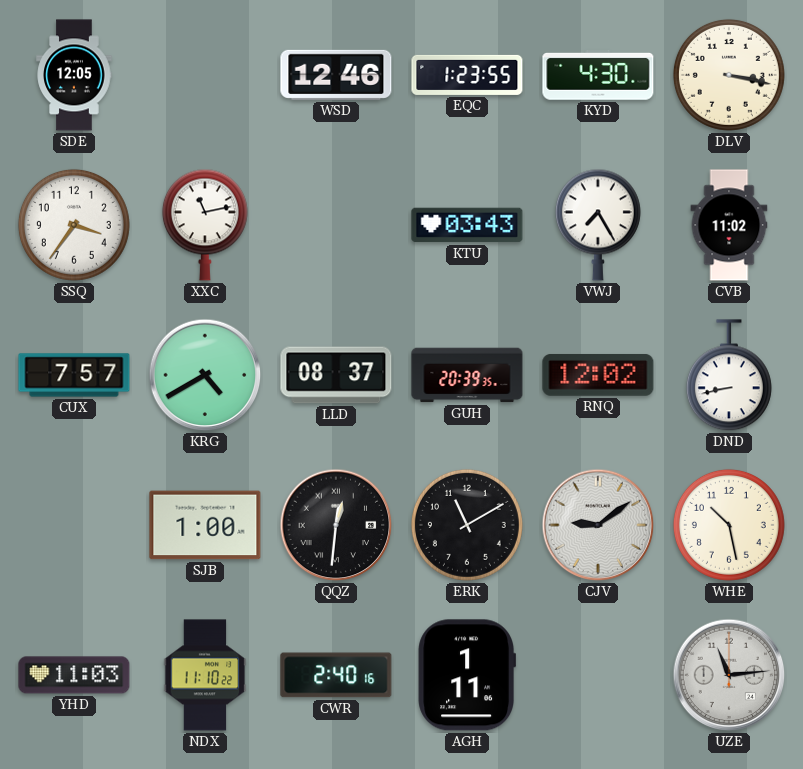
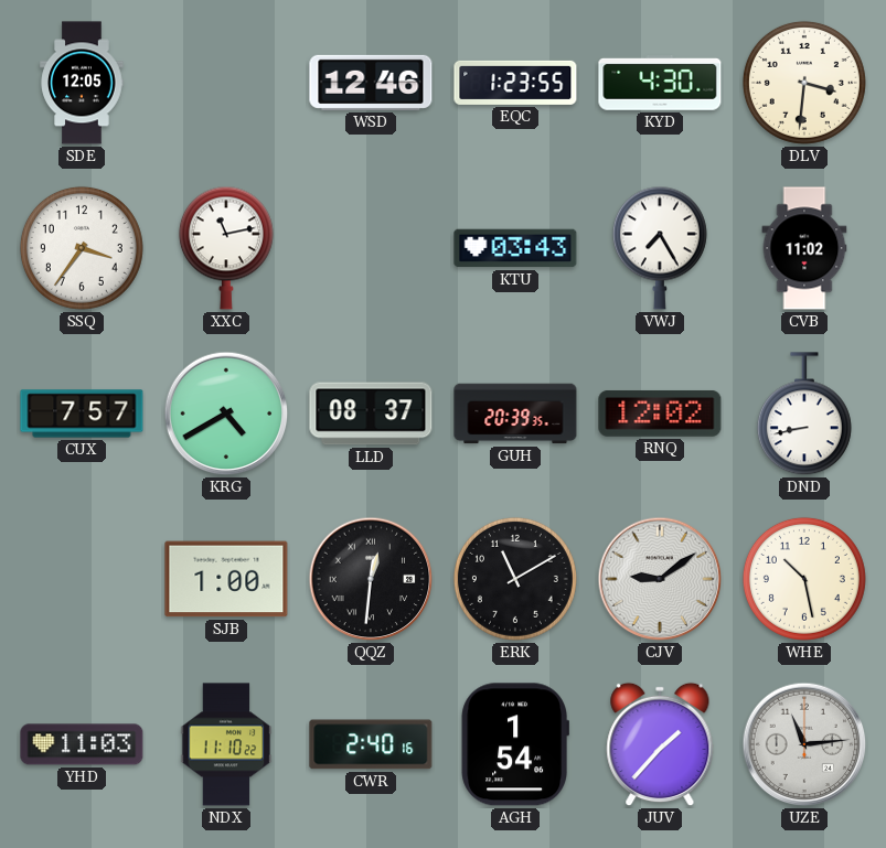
DLV: 3:17 -> 3:31 (804, 83)
AGH: 1:11 -> 1:54 (514, 744)
JUV: none -> 1:37 (660, 744)
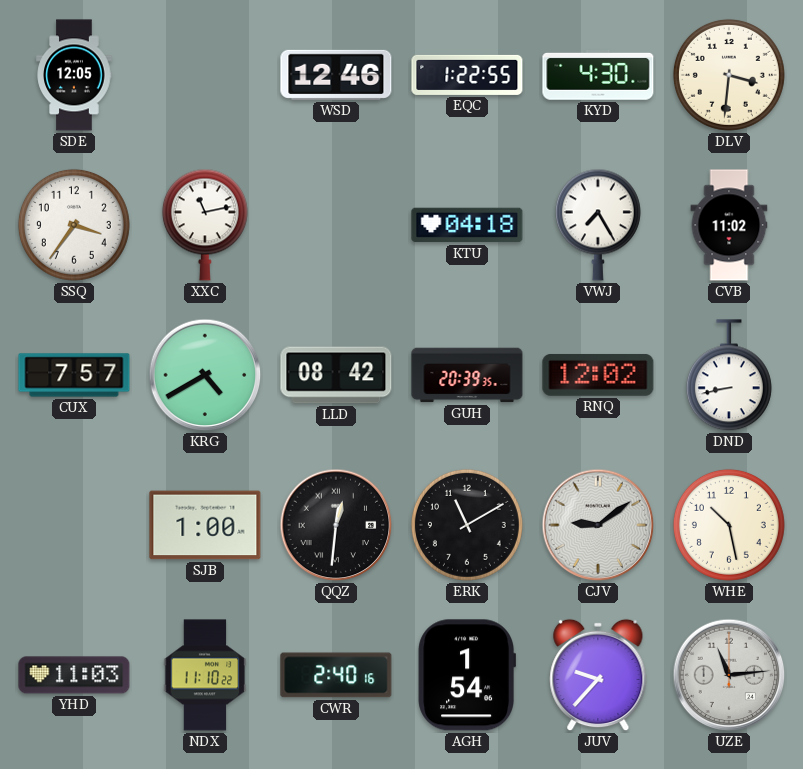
EQC: 1:23 -> 1:22 (467, 75)
KTU: 03:43 -> 04:18 (467, 225)
LLD: 08:37 -> 08:42 (336, 375)
JUV: 1:37 -> 9:37 (598, 675)
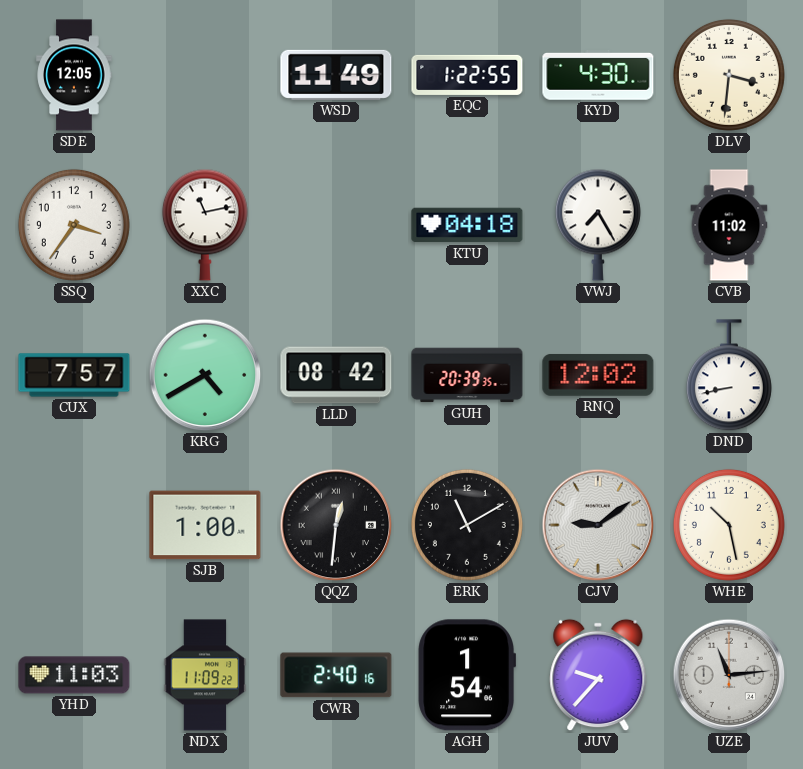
WSD: 12:46 -> 11:49 (336, 75)
NDX: 11:10 -> 11:09 (205, 675)
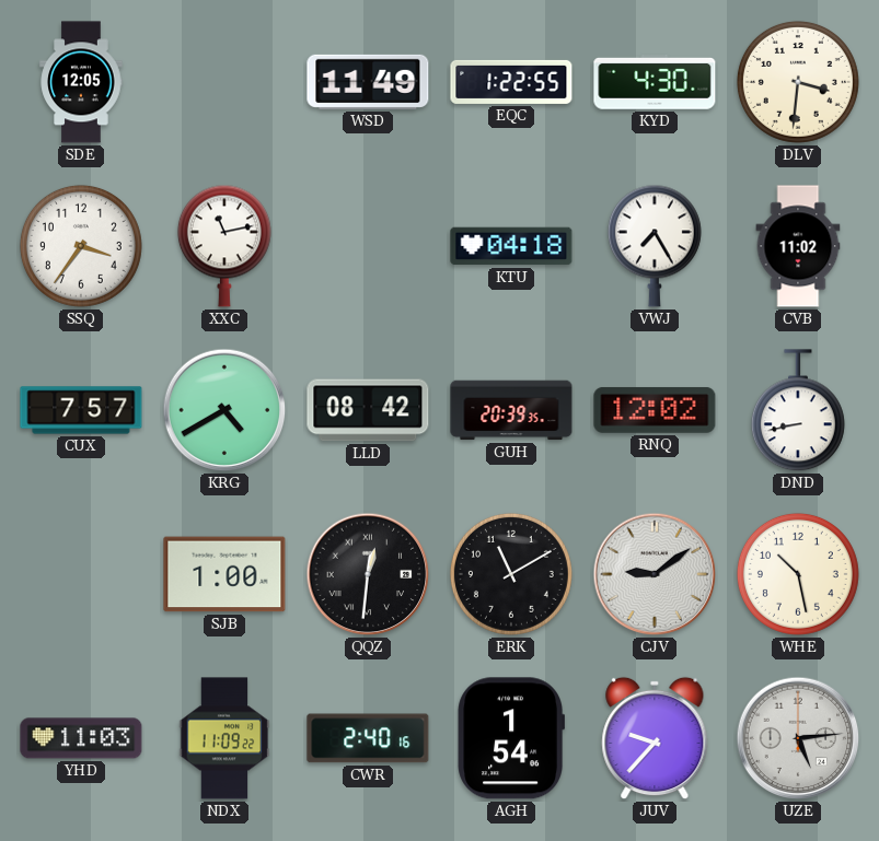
UZE: 11:14 -> 5:14 (798, 738)
